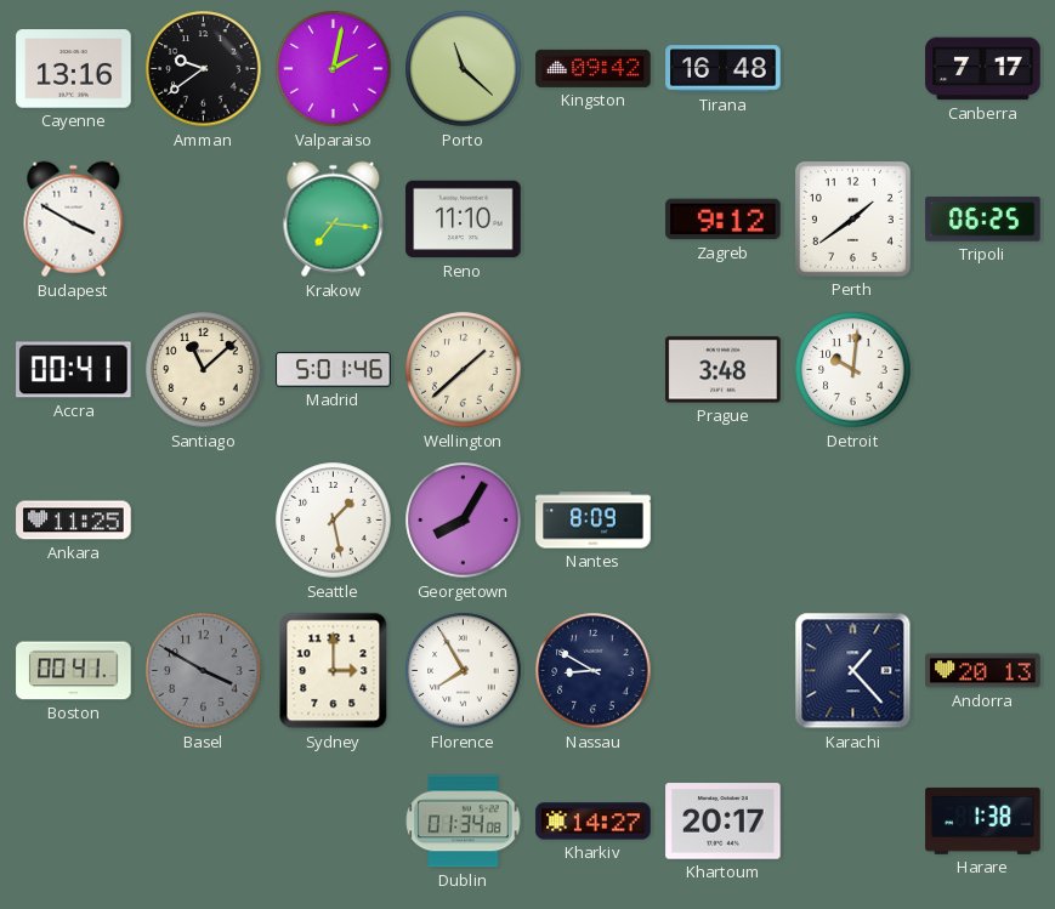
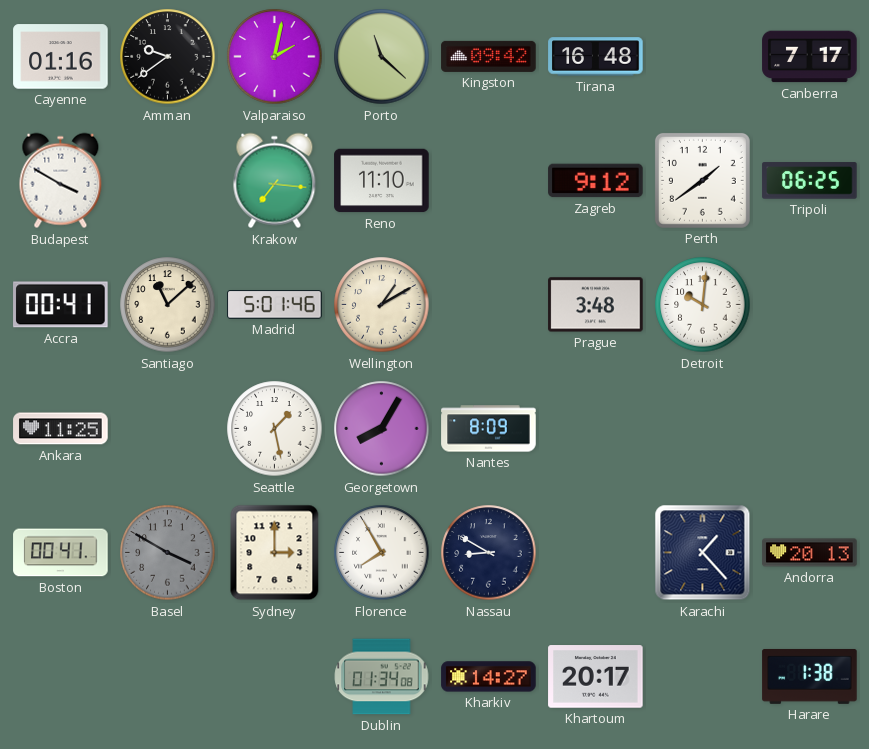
Cayenne: 13:16 -> 01:16 (61, 57)
Wellington: 1:38 -> 1:10 (382, 305)
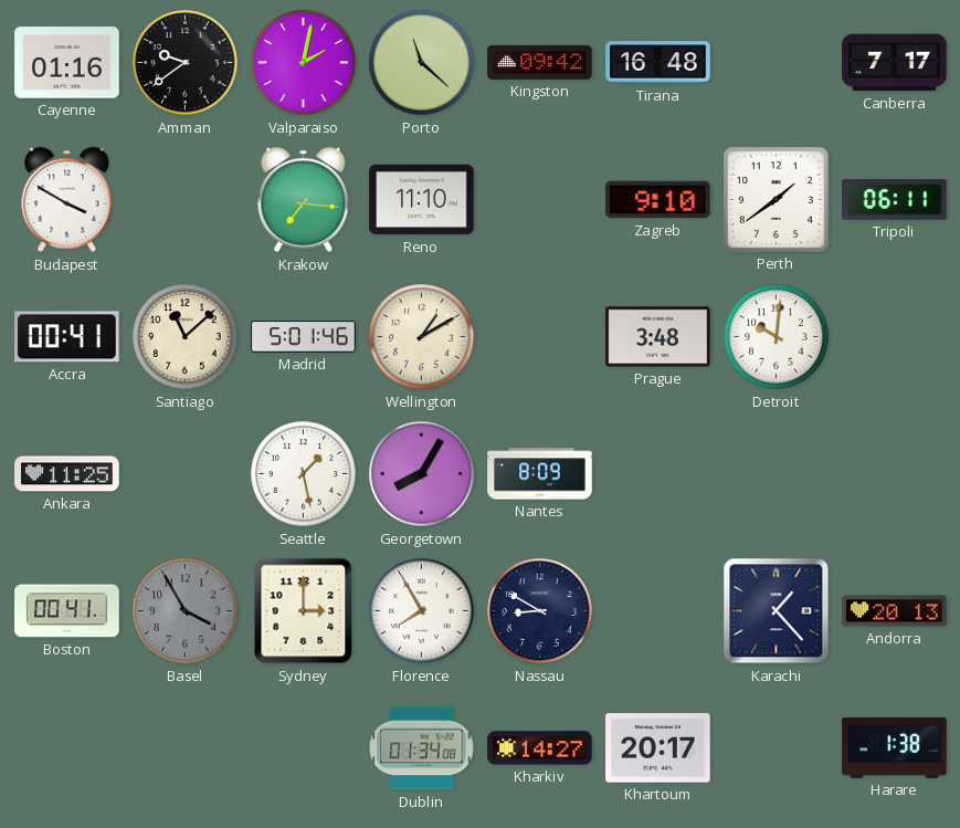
Zagreb: 9:12 -> 9:10 (658, 200)
Tripoli: 06:25 -> 06:11 (895, 200)
Basel: 3:50 -> 3:55 (186, 611)
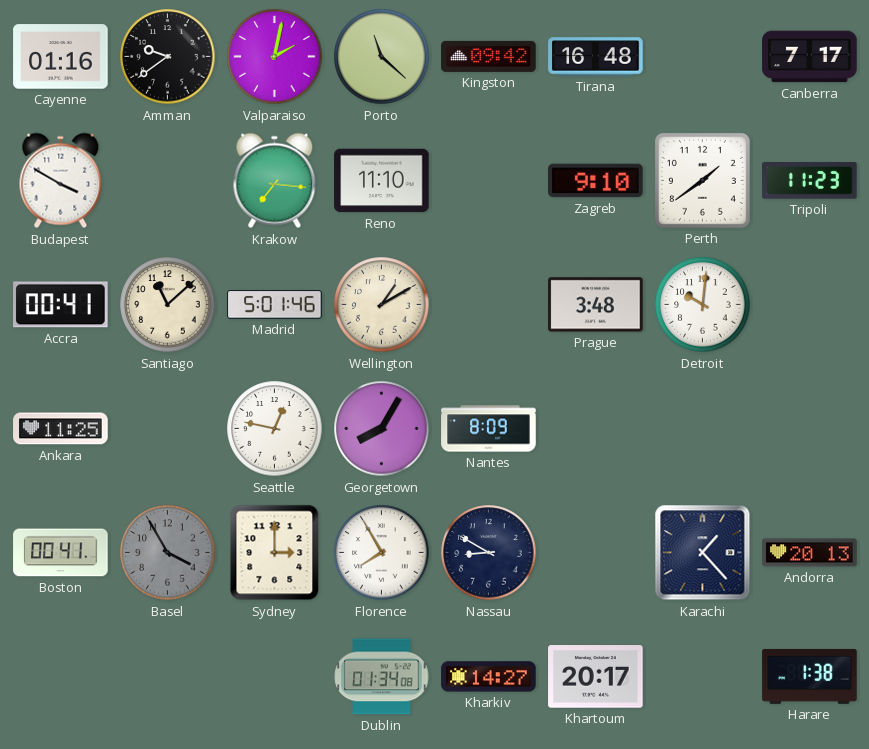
Tripoli: 06:11 -> 11:23 (810, 181)
Seattle: 1:28 -> 12:47 (275, 429)
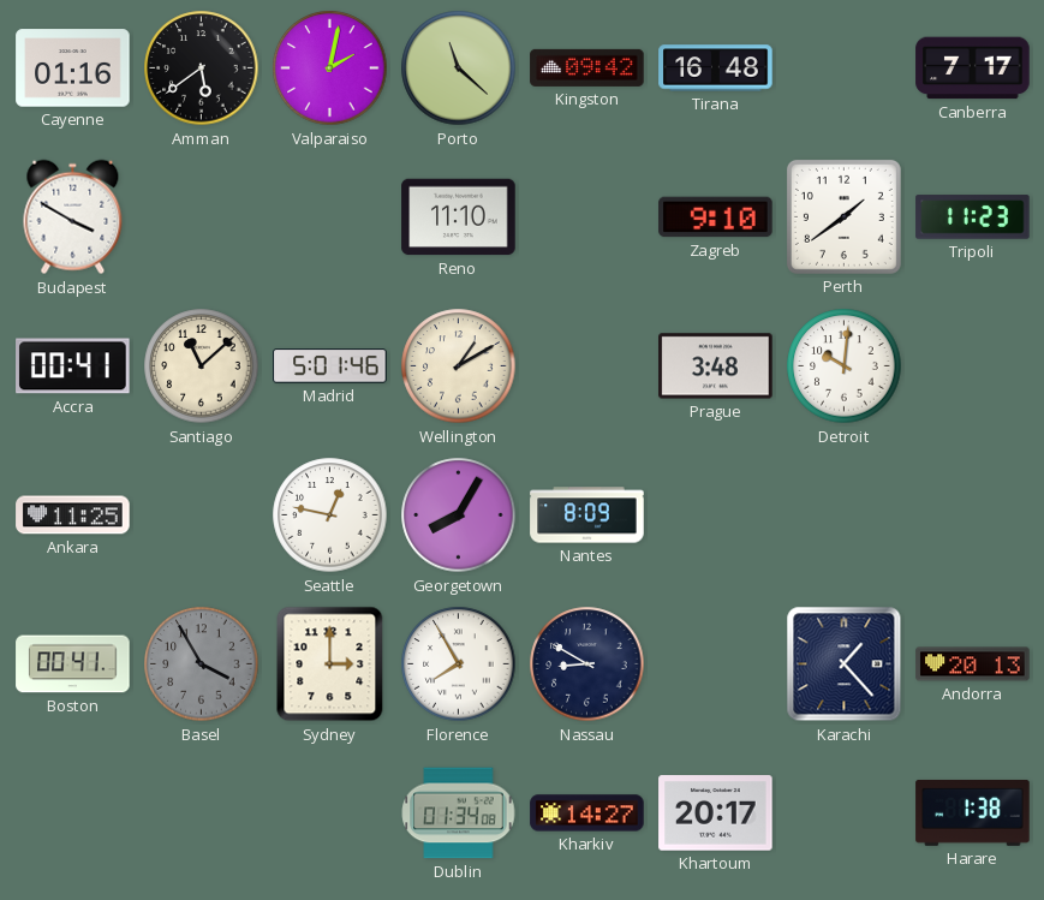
Amman: 9:39 -> 5:39 (202, 68)
Krakow: 7:16 -> none (275, 181)
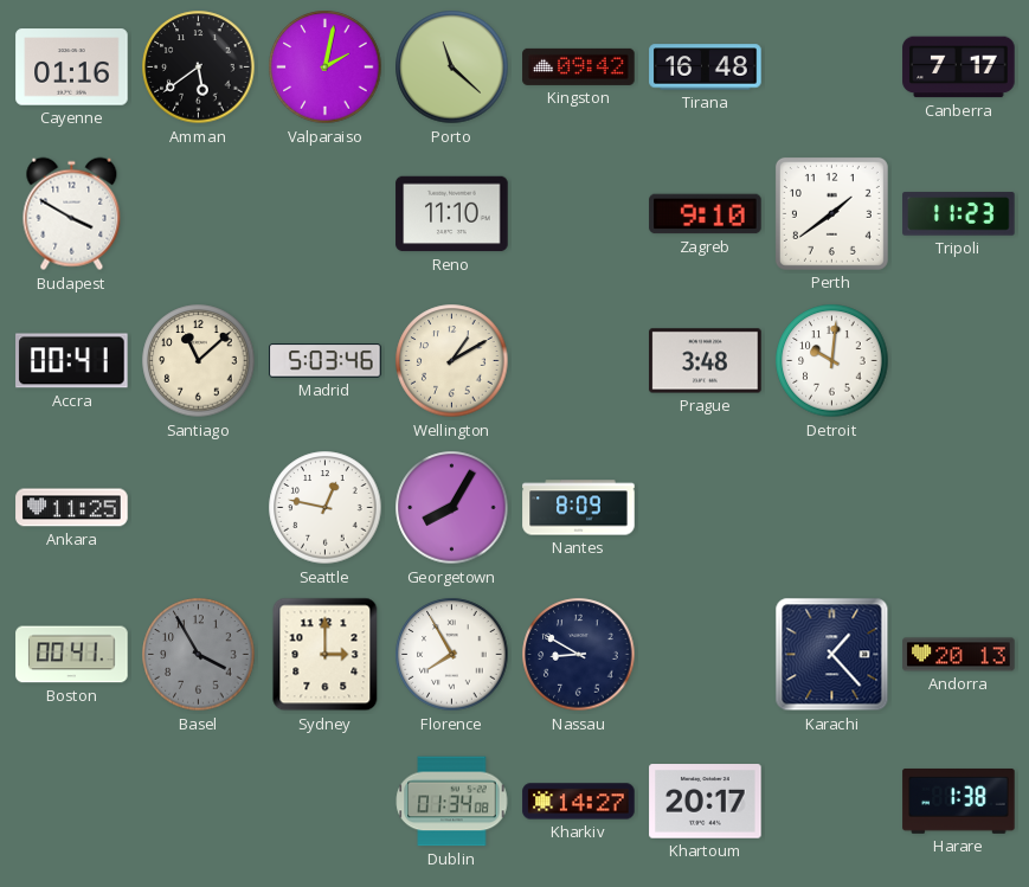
Madrid: 5:01 -> 5:03 (326, 361)
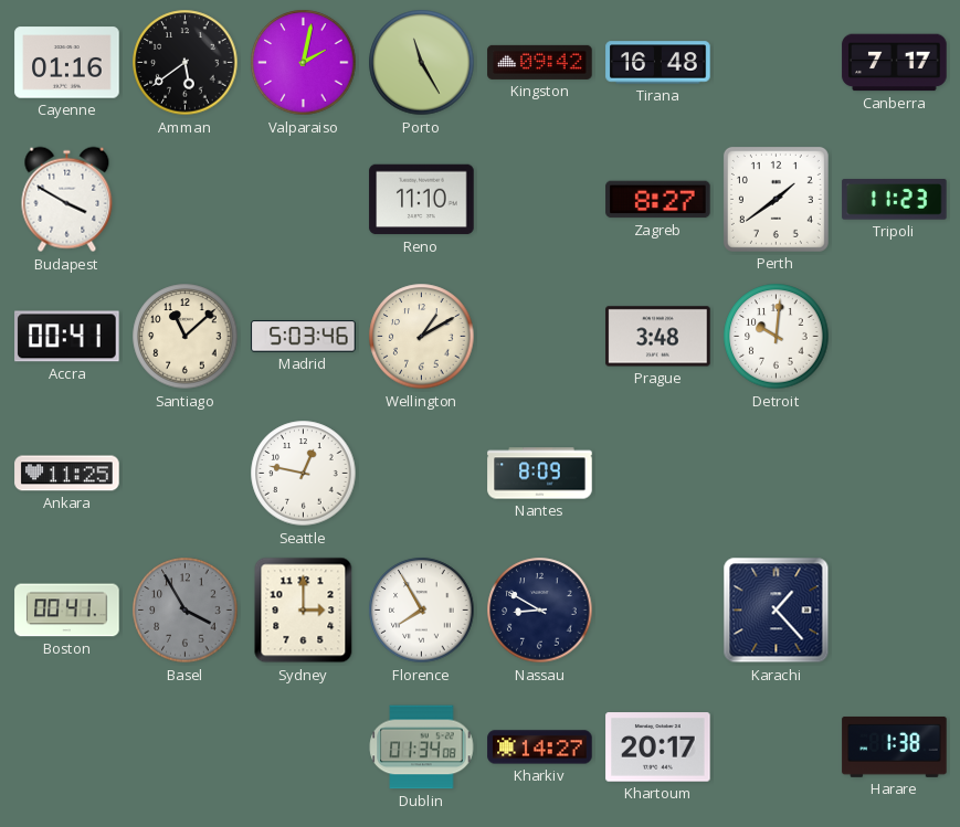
Porto: 11:22 -> 11:25 (422, 63)
Zagreb: 9:10 -> 8:27 (658, 200)
Georgetown: 8:05 -> none (452, 508)
Andorra: 20:13 -> none (959, 655)
